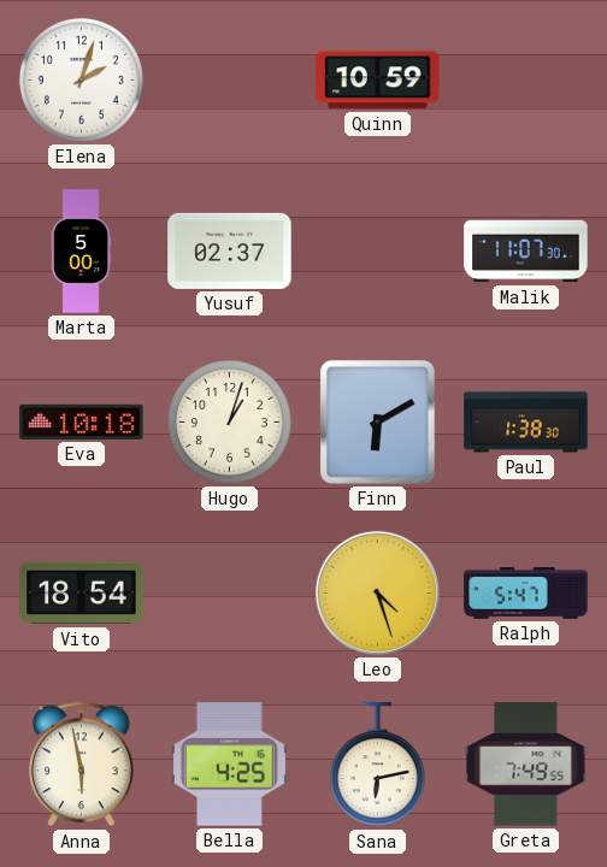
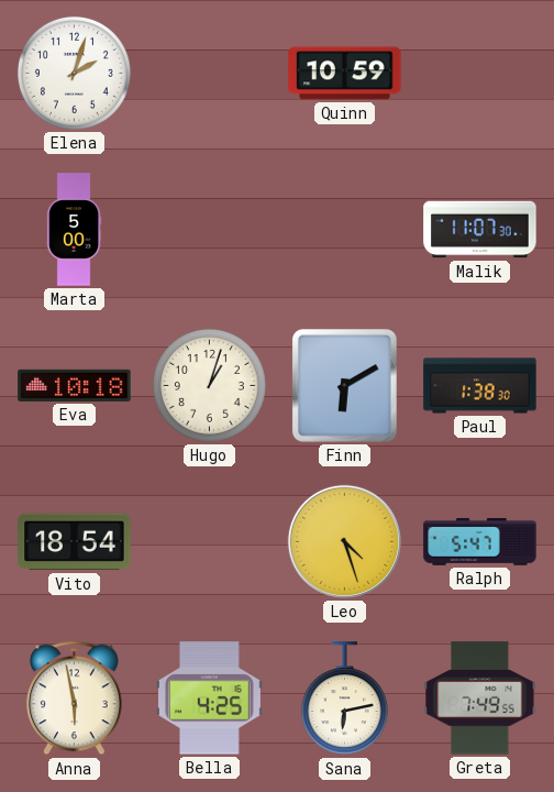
Yusuf: 02:37 -> none (230, 250)
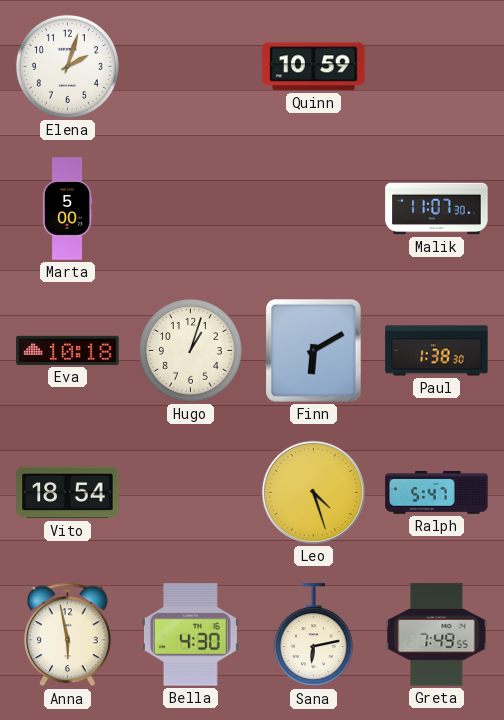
Bella: 4:25 -> 4:30 (191, 635)
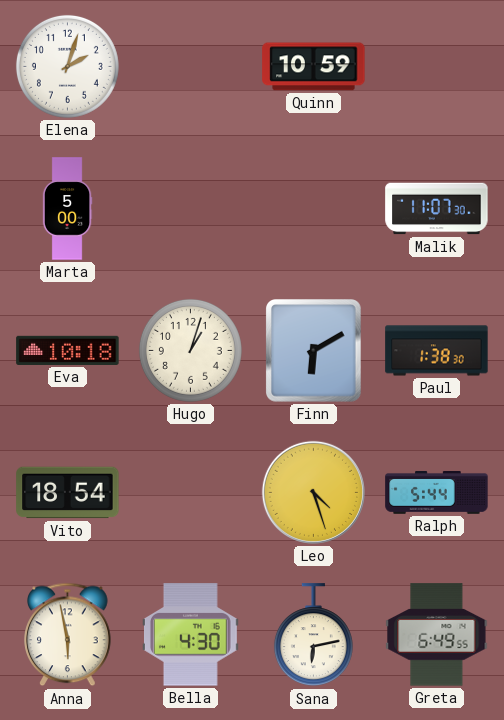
Ralph: 5:47 -> 5:44 (437, 492)
Greta: 7:49 -> 6:49 (437, 635)
